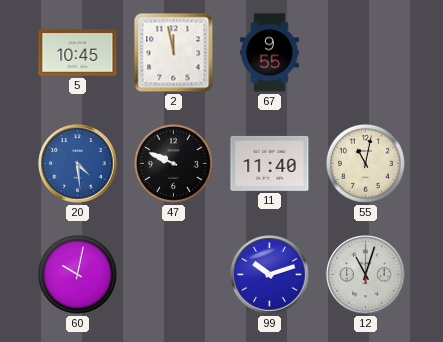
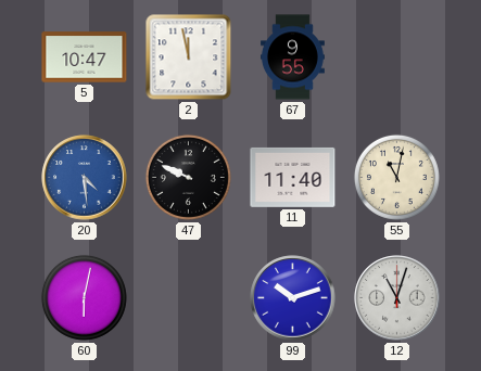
5: 10:45 -> 10:47 (85, 57)
60: 10:02 -> 6:02 (84, 297)
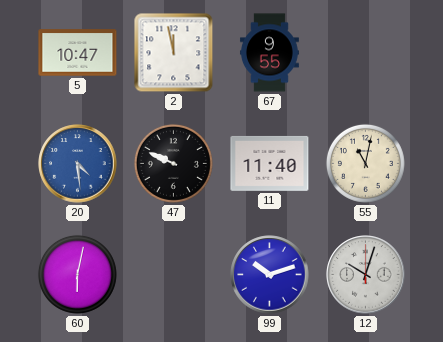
12: 11:03 -> 10:03 (366, 275)
